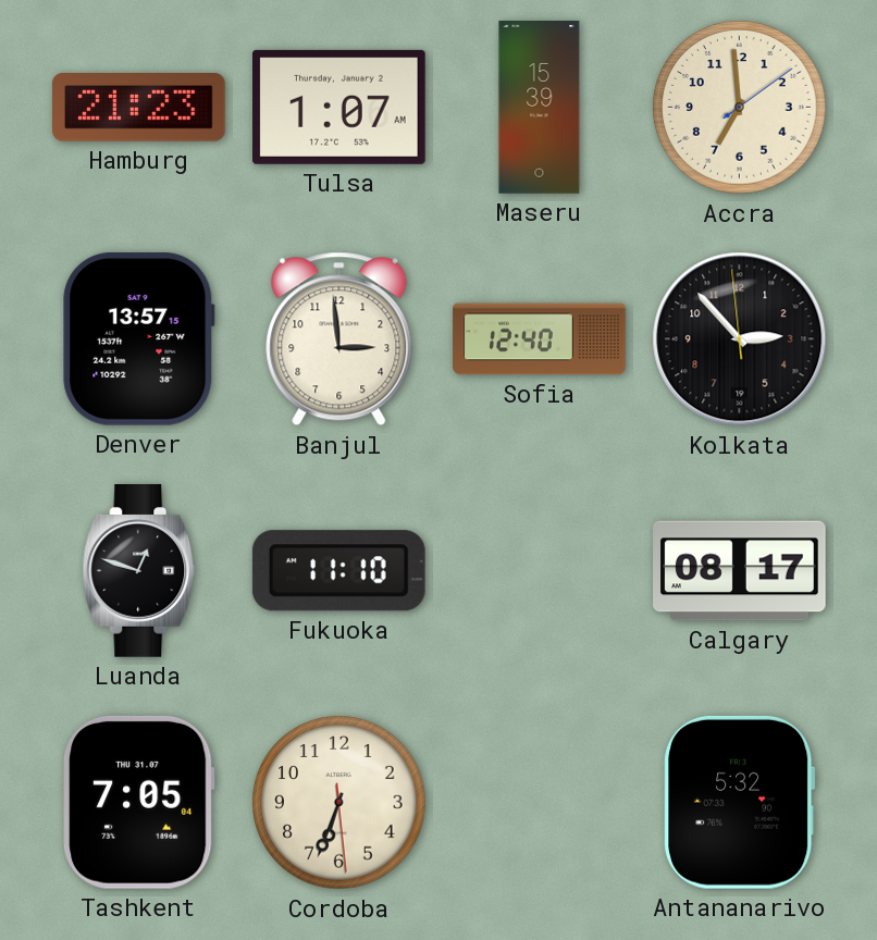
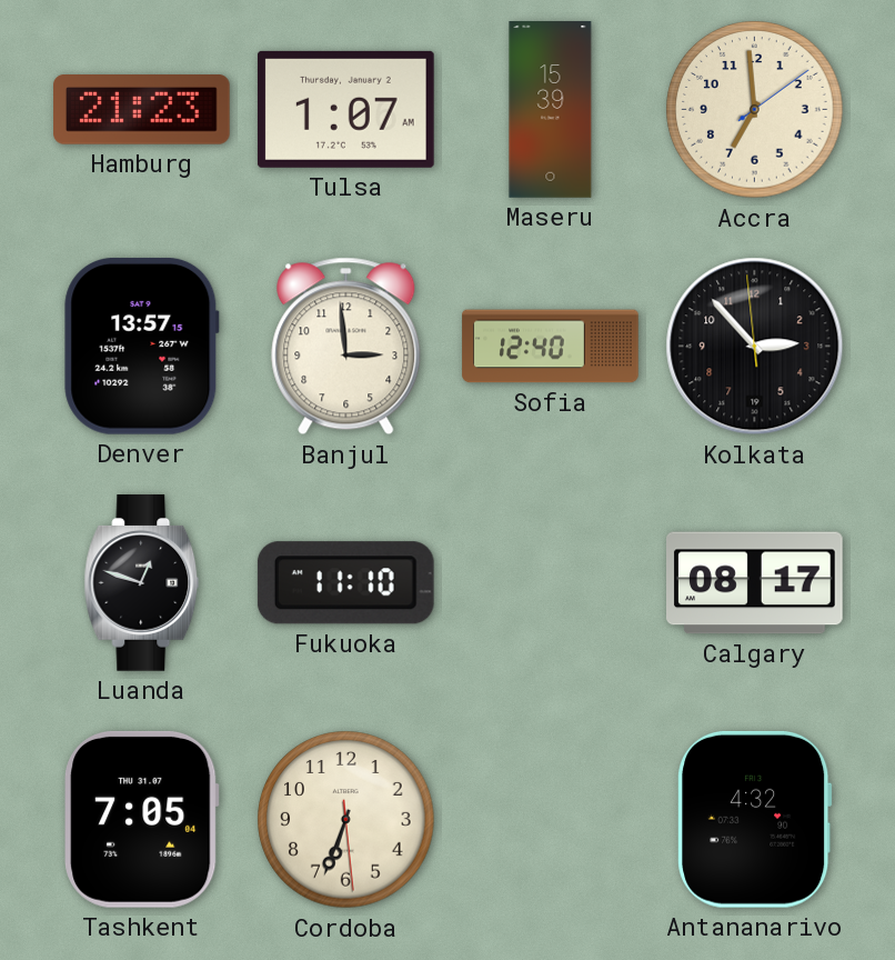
Antananarivo: 5:32 -> 4:32 (755, 819)
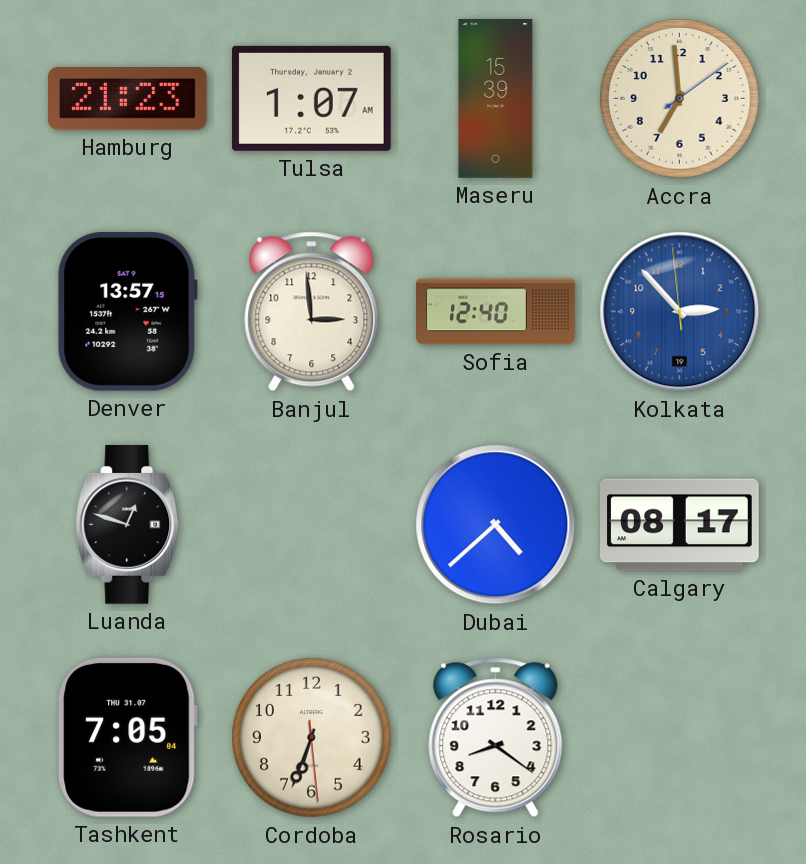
Kolkata dial: black -> blue (680, 312)
Fukuoka: 11:10 -> none (345, 583)
Dubai: none -> 4:38 (496, 525)
Rosario: none -> 8:21 (496, 738)
Antananarivo: 4:32 -> none (755, 819)
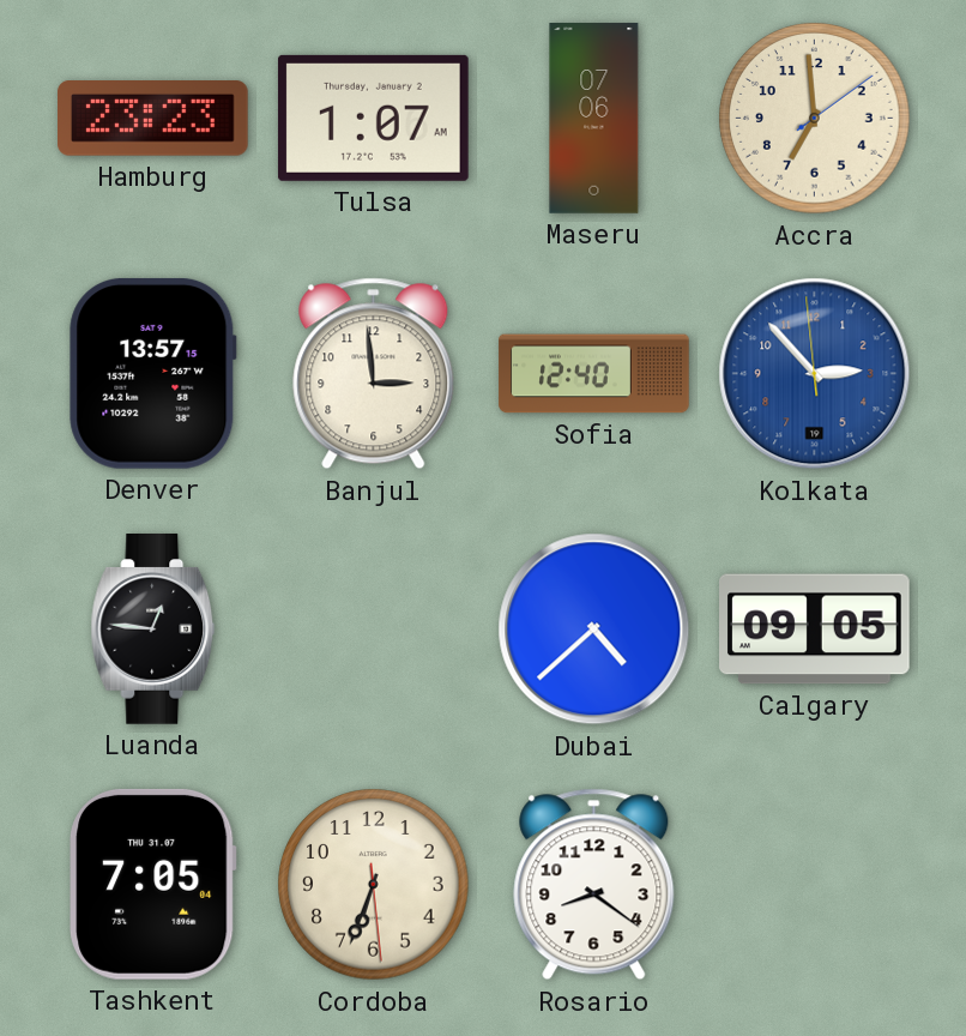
Hamburg: 21:23 -> 23:23 (153, 119)
Maseru: 15:39 -> 07:06 (594, 119)
Luanda: 12:48 -> 12:46 (153, 630)
Calgary: 08:17 -> 09:05 (815, 630)
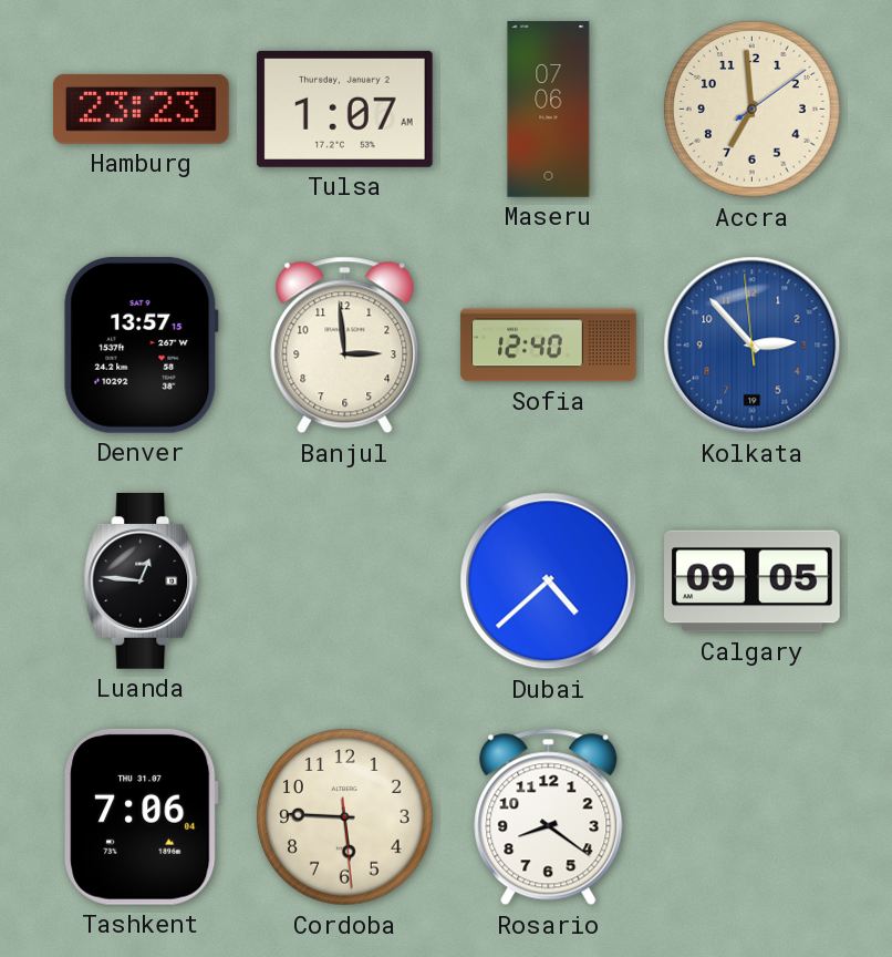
Tashkent: 7:05 -> 7:06 (142, 816)
Cordoba: 6:33 -> 5:45 (345, 817)
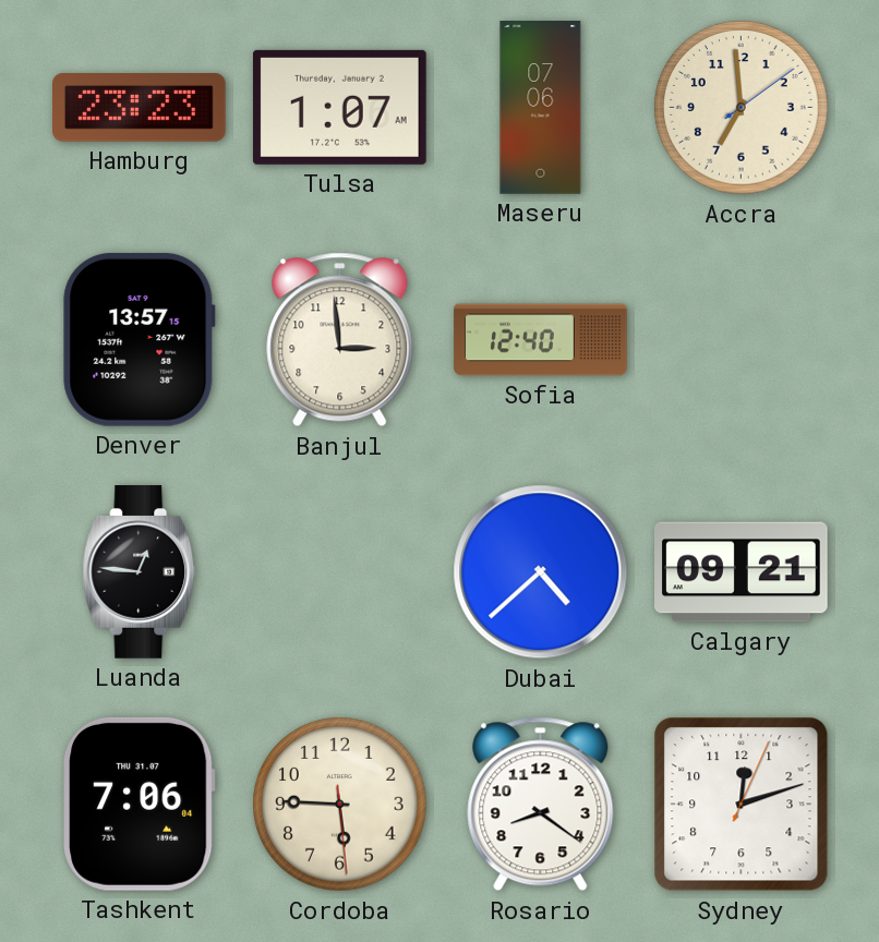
Kolkata: 2:52 -> none (753, 346)
Calgary: 09:05 -> 09:21 (742, 572)
Sydney: none -> 12:12 (742, 805)
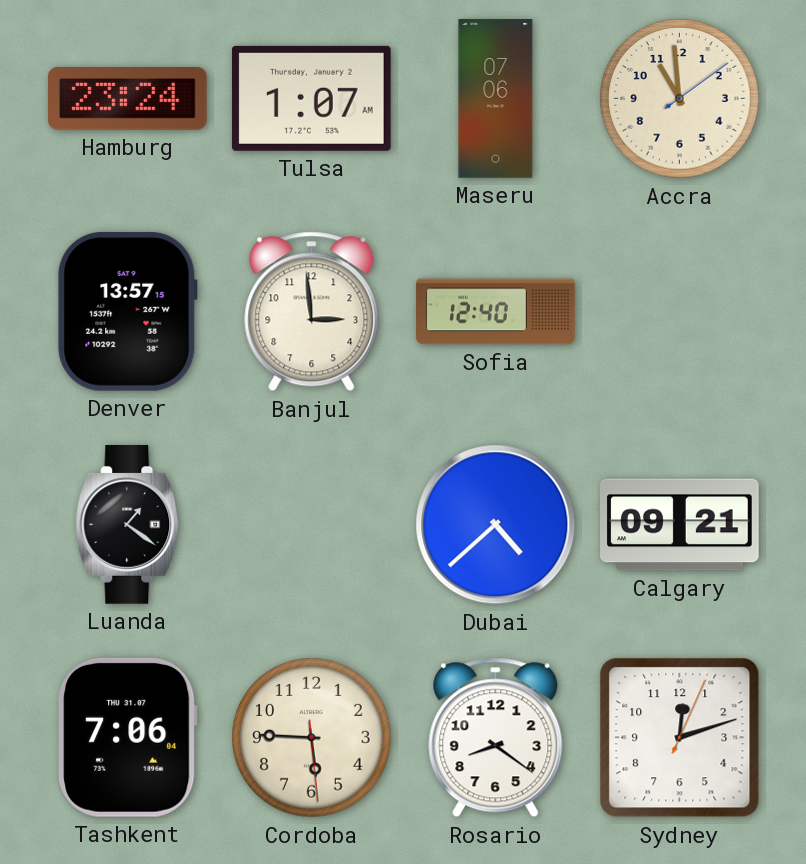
Hamburg: 23:23 -> 23:24 (128, 99)
Accra: 6:59 -> 10:59 (680, 99)
Luanda: 12:46 -> 1:21 (128, 525)
